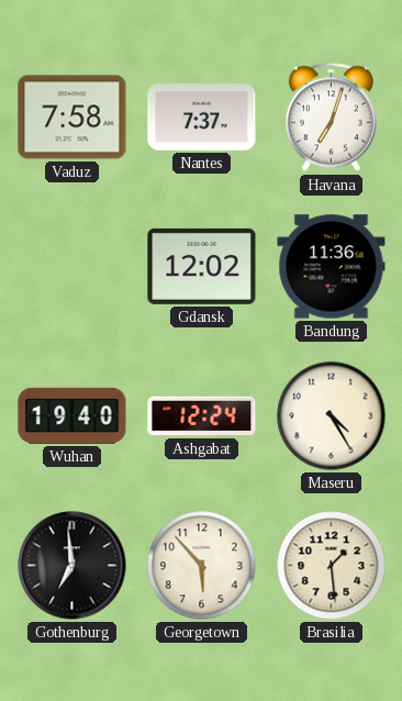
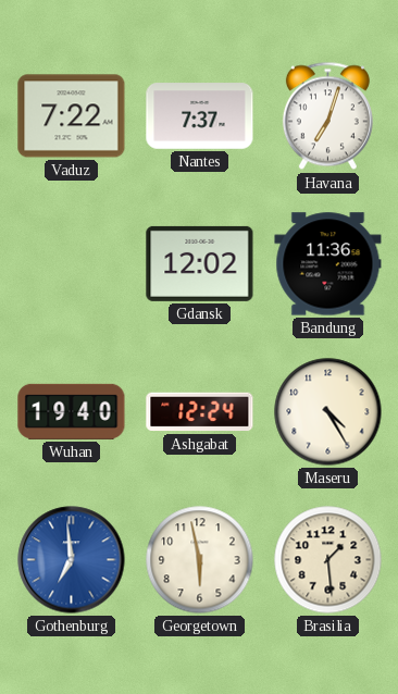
Vaduz: 7:58 -> 7:22 (72, 116)
Gothenburg dial: black -> blue (72, 560)
Georgetown: 5:53 -> 5:58 (200, 560)
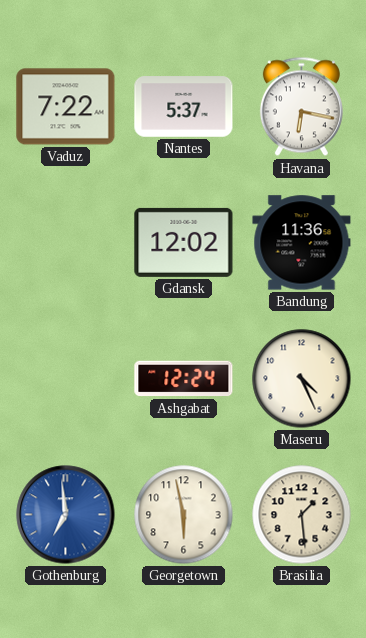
Nantes: 7:37 -> 5:37 (184, 107)
Havana: 7:03 -> 6:17 (301, 107)
Wuhan: 19:40 -> none (72, 411)
Maseru: 4:25 -> 4:26 (302, 379)
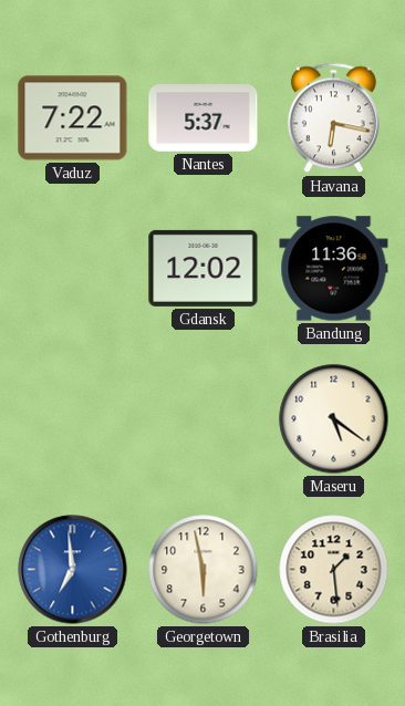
Ashgabat: 12:24 -> none (184, 379)
Maseru: 4:26 -> 5:21 (334, 419)
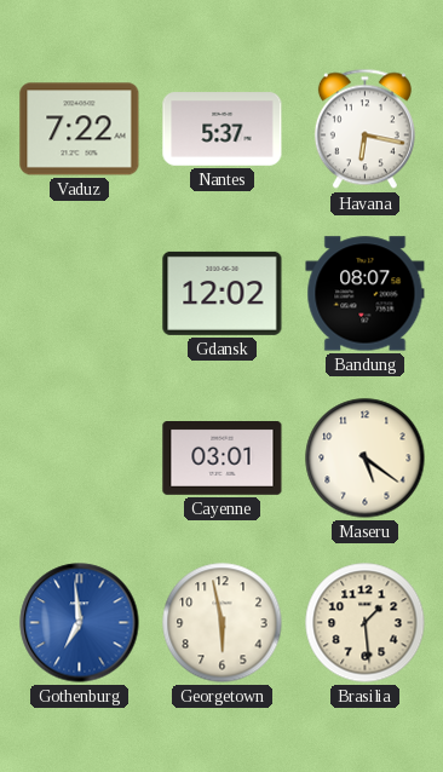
Bandung: 11:36 -> 08:07 (366, 294)
Cayenne: none -> 03:01 (223, 459)
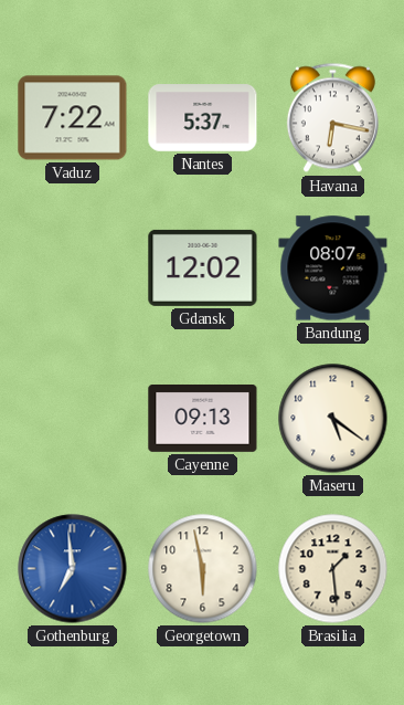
Cayenne: 03:01 -> 09:13 (203, 419)
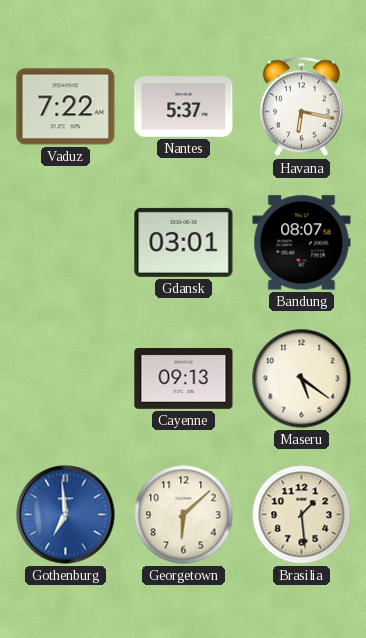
Gdansk: 12:02 -> 03:01 (184, 242)
Georgetown: 5:58 -> 6:08 (184, 515)
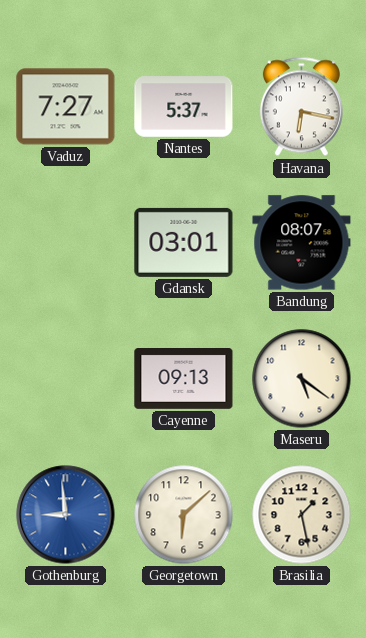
Vaduz: 7:22 -> 7:27 (66, 107)
Gothenburg: 6:59 -> 8:59 (66, 515)
Brasilia: 1:29 -> 1:28 (302, 515)
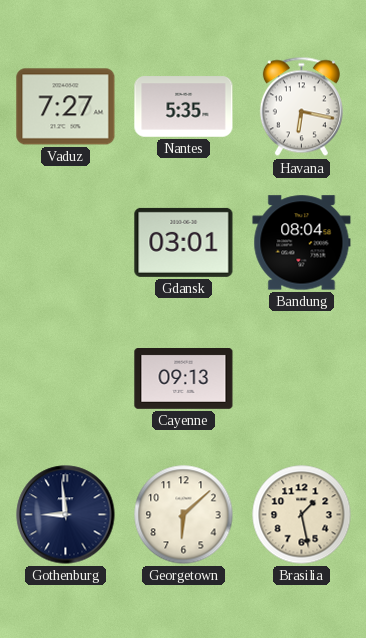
Nantes: 5:37 -> 5:35 (184, 107)
Bandung: 08:07 -> 08:04 (302, 243)
Maseru: 5:21 -> none (302, 379)
Gothenburg dial: blue -> navy (66, 515)
